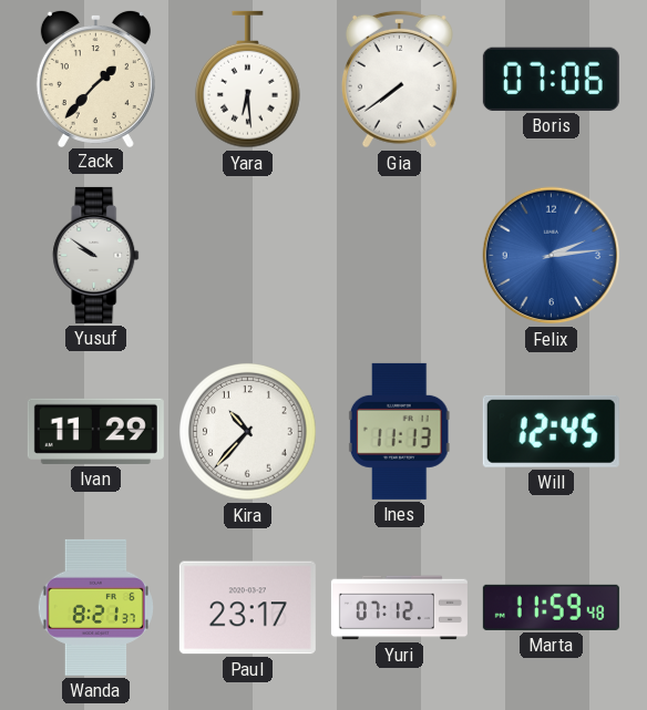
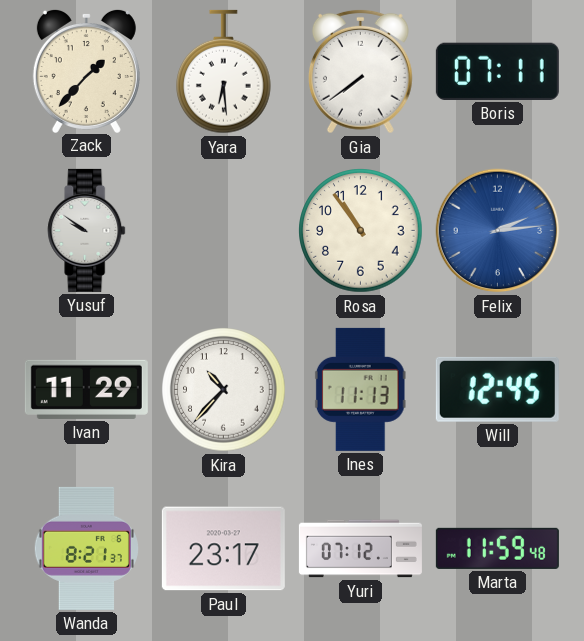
Boris: 07:06 -> 07:11 (497, 71)
Rosa: none -> 10:54 (361, 231)
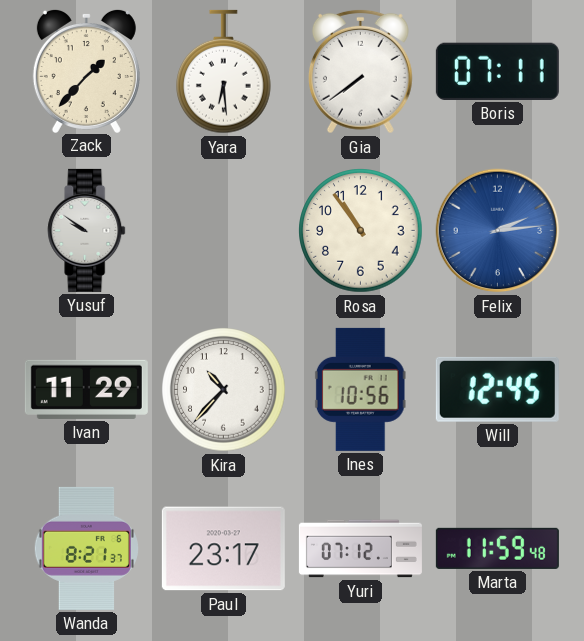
Ines: 11:13 -> 10:56 (360, 389)
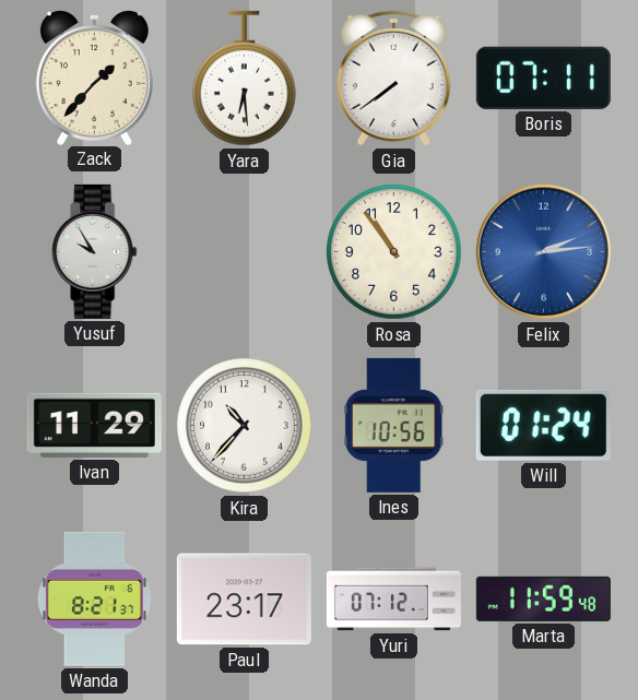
Yusuf: 9:51 -> 9:55 (95, 251)
Will: 12:45 -> 01:24 (543, 425)
